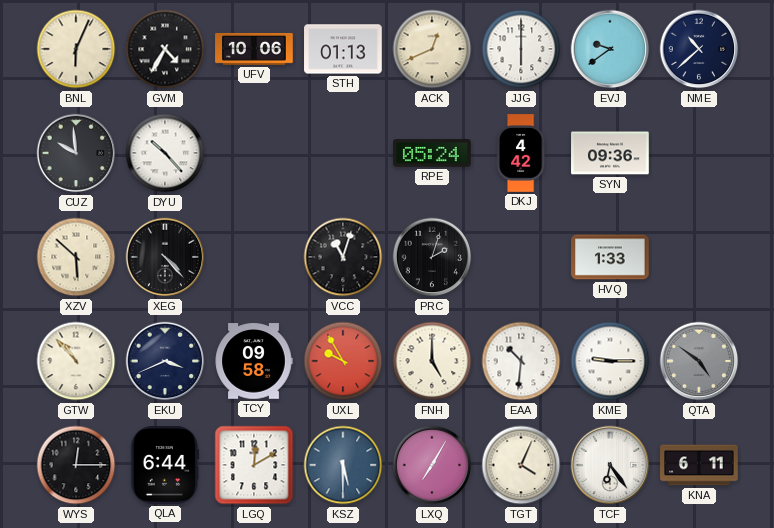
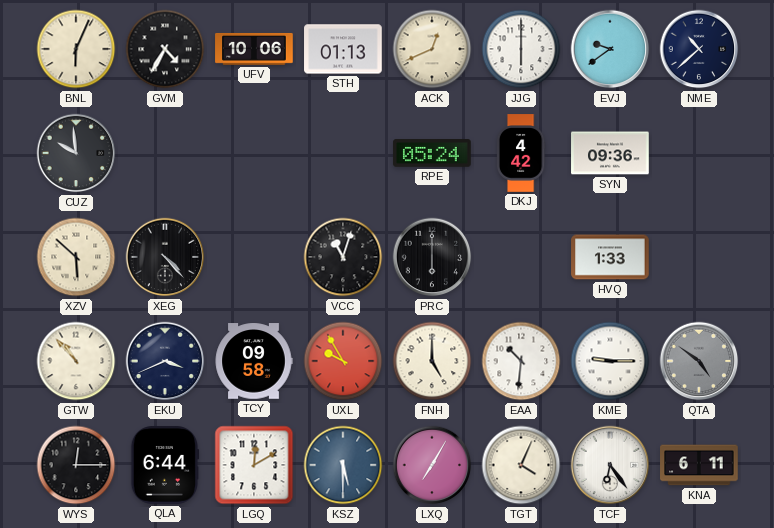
DYU: 10:23 -> none (165, 153)
PRC: 2:03 -> 6:00 (432, 257)
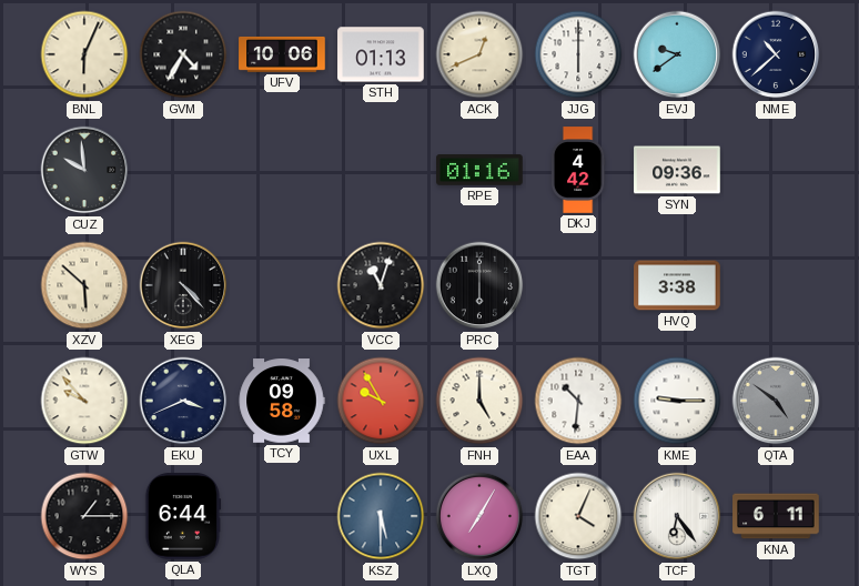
RPE: 05:24 -> 01:16 (479, 170)
HVQ: 1:33 -> 3:38 (677, 285)
GTW: 10:53 -> 9:53 (84, 401)
WYS: 12:15 -> 1:15 (84, 516)
LGQ: 12:10 -> none (254, 465)
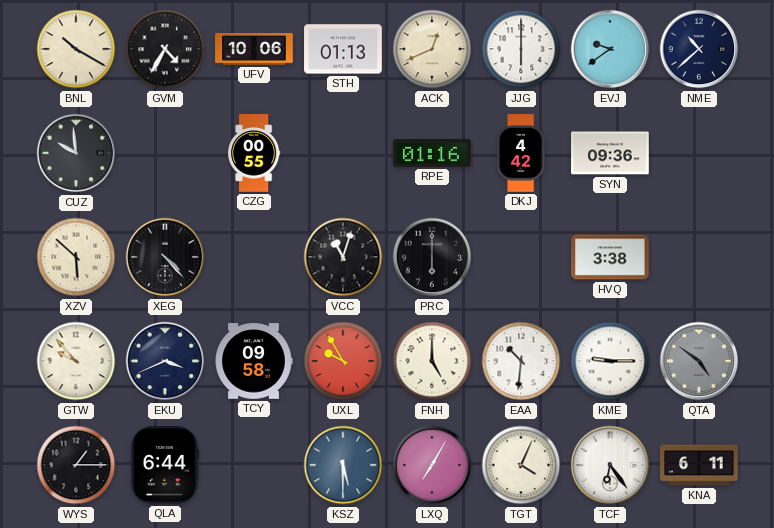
BNL: 6:04 -> 10:20 (76, 49)
CZG: none -> 00:55 (254, 153)
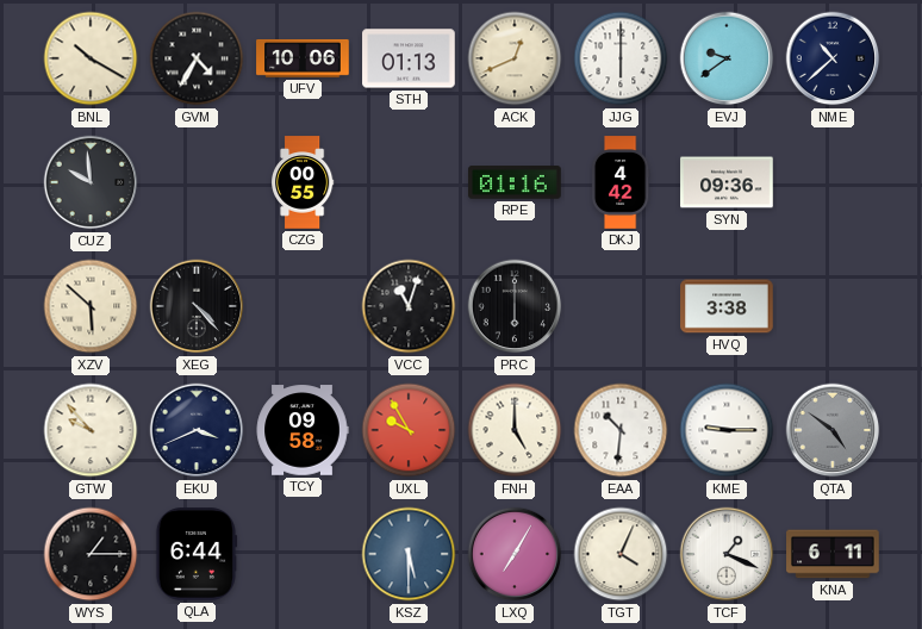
TCF: 6:24 -> 1:19 (727, 554)
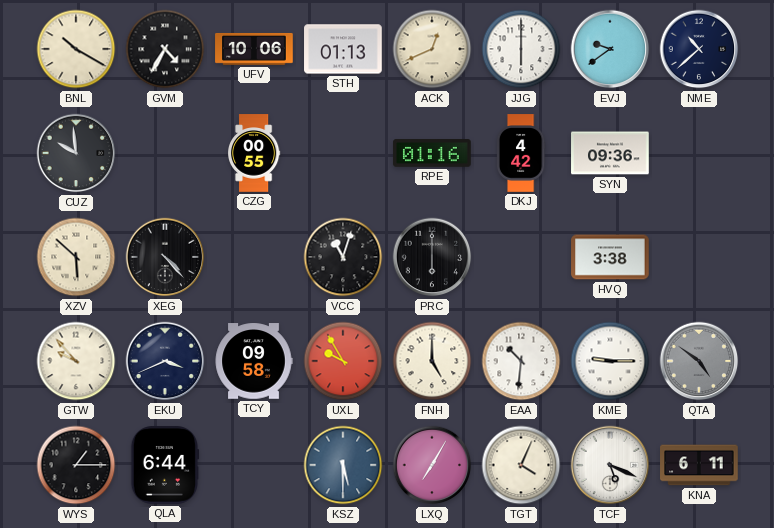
TCF: 1:19 -> 5:19 (610, 465)
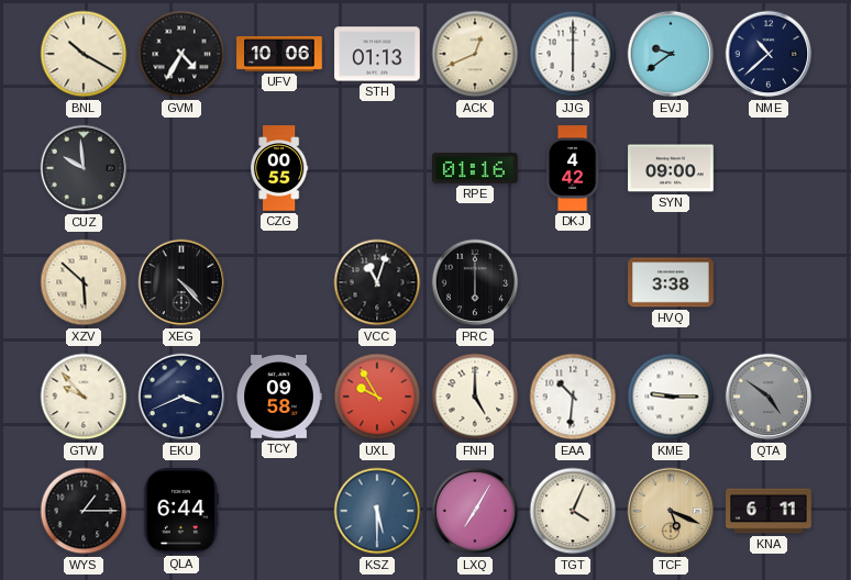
SYN: 09:36 -> 09:00 (671, 168)
TCF dial: white -> champagne (671, 511)
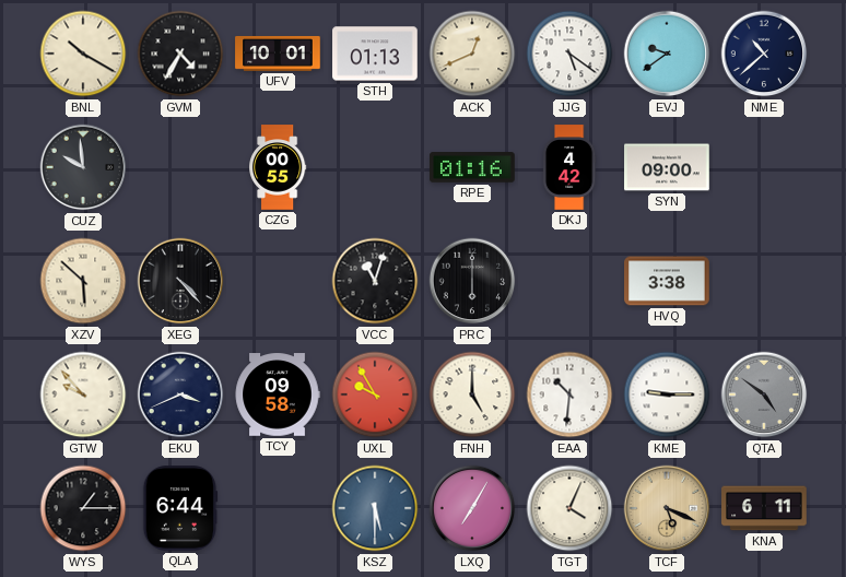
UFV: 10:06 -> 10:01 (278, 54)
JJG: 6:00 -> 5:21 (569, 54)
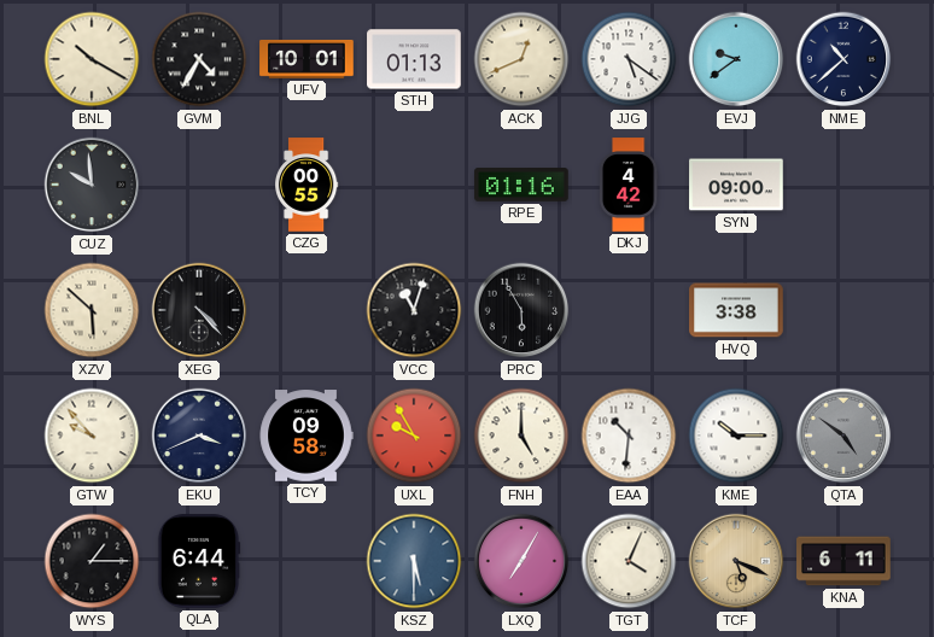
PRC: 6:00 -> 5:55 (521, 310)
KME: 9:15 -> 10:15 (736, 436)
